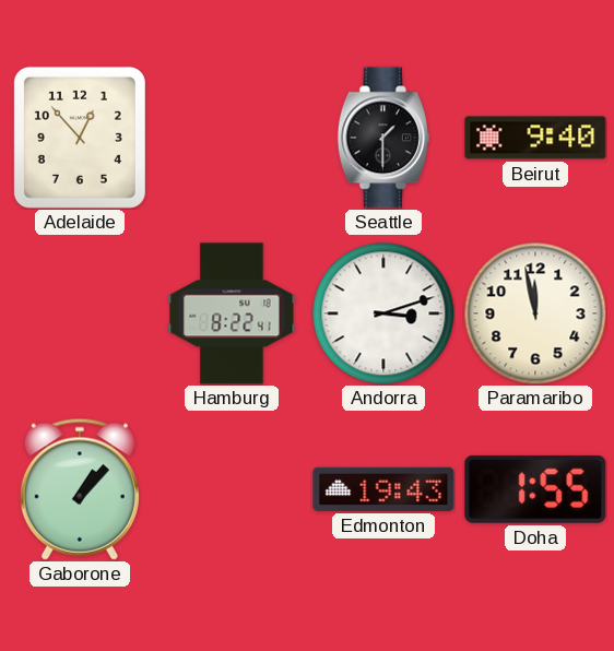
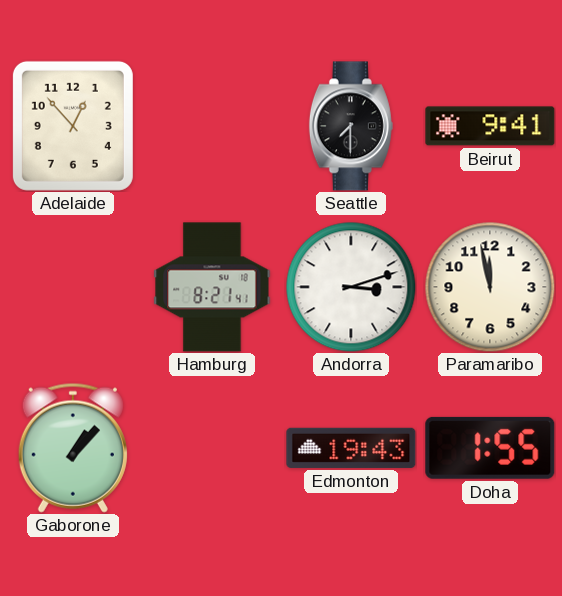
Seattle: 1:30 -> 7:30 (351, 126)
Beirut: 9:40 -> 9:41 (490, 126)
Hamburg: 8:22 -> 8:21 (212, 287)
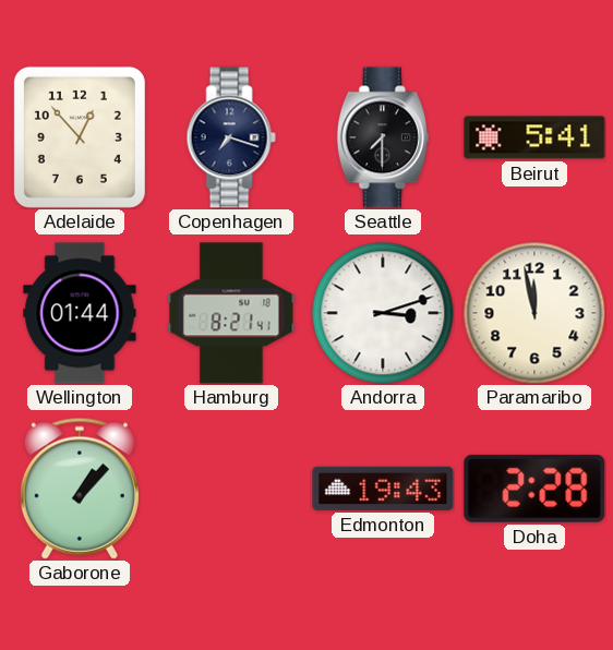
Copenhagen: none -> 7:18 (231, 137)
Beirut: 9:41 -> 5:41 (534, 137)
Wellington: none -> 01:44 (80, 313)
Doha: 1:55 -> 2:28 (534, 489)
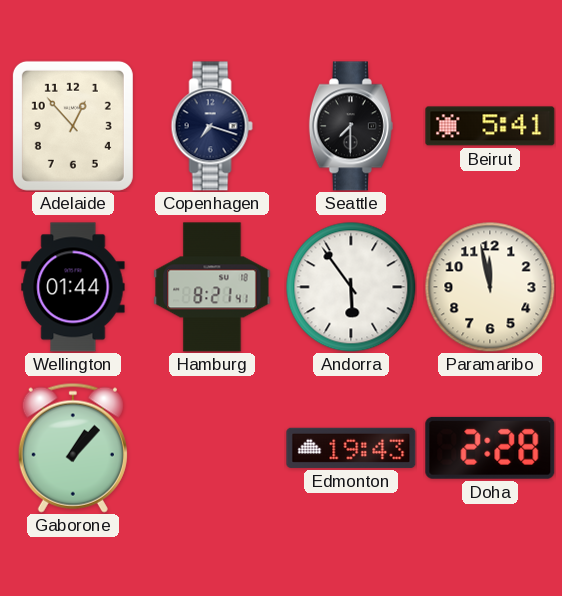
Andorra: 3:12 -> 5:54 (351, 287)
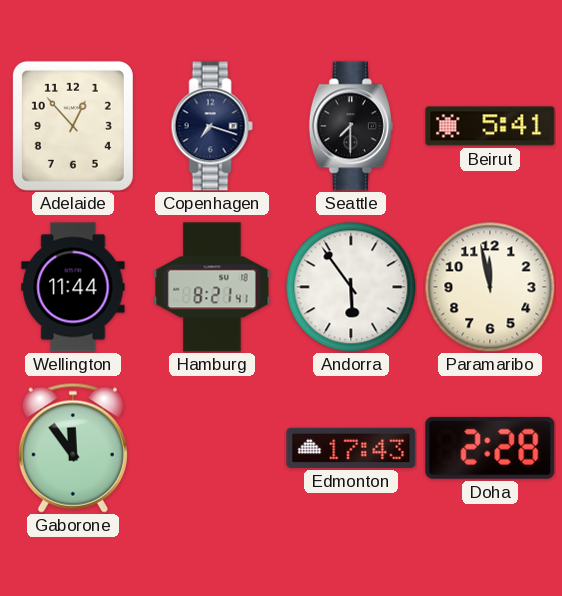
Wellington: 01:44 -> 11:44 (73, 287)
Gaborone: 1:07 -> 11:54 (73, 448)
Edmonton: 19:43 -> 17:43 (351, 448)
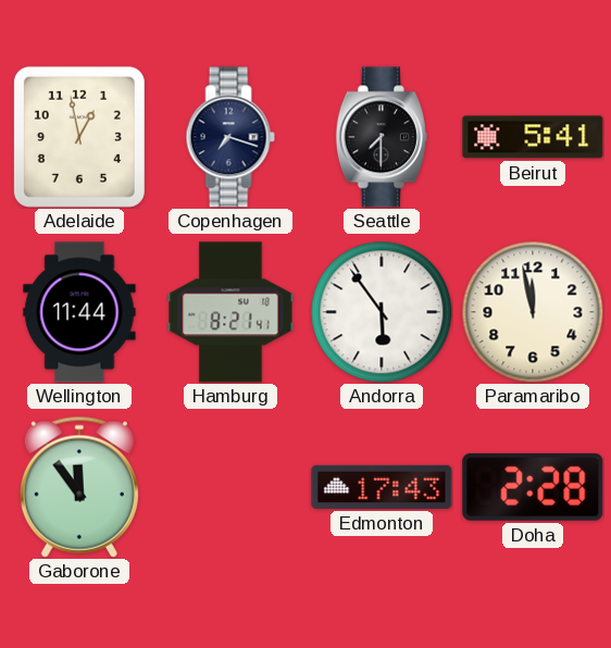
Adelaide: 12:53 -> 12:58 (79, 137)
